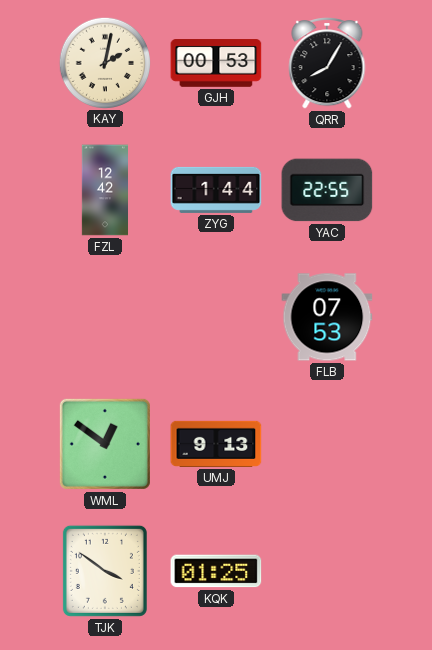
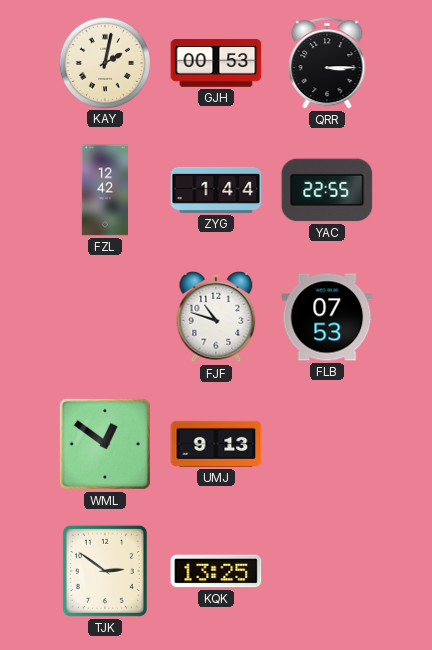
QRR: 8:05 -> 3:15 (327, 64)
FJF: none -> 10:48 (216, 317)
TJK: 3:51 -> 2:51 (105, 571)
KQK: 01:25 -> 13:25 (216, 571)
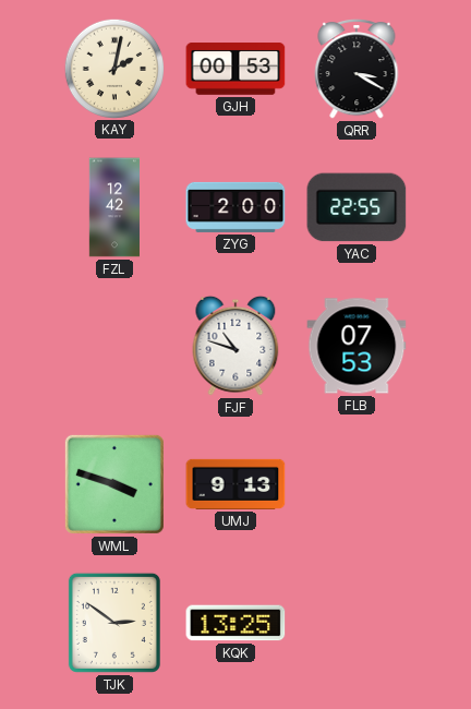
QRR: 3:15 -> 3:20 (357, 70)
ZYG: 1:44 -> 2:00 (235, 207)
WML: 12:51 -> 3:48 (114, 484)
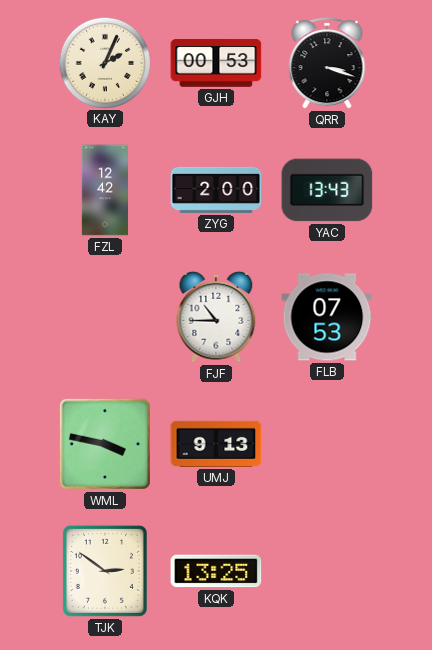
KAY: 2:02 -> 2:04 (104, 62)
QRR: 3:20 -> 3:18 (327, 64)
YAC: 22:55 -> 13:43 (327, 190)
FJF: 10:48 -> 10:45 (216, 317)
WML: 3:48 -> 3:47 (105, 444)
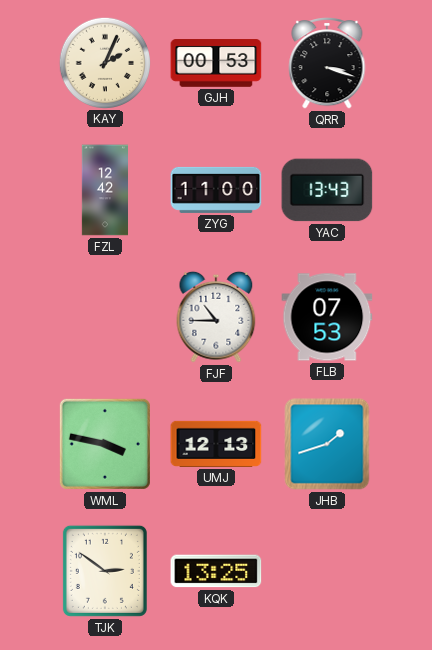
ZYG: 2:00 -> 11:00 (216, 190)
UMJ: 9:13 -> 12:13 (216, 444)
JHB: none -> 1:42 (327, 444)
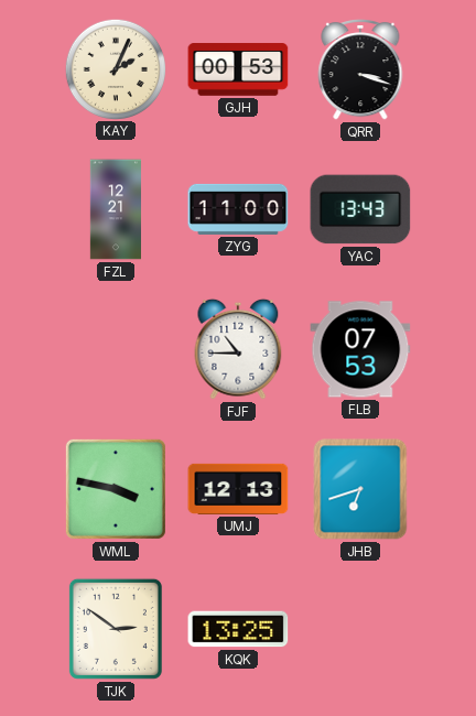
FZL: 12:42 -> 12:21 (115, 209)
JHB: 1:42 -> 6:42 (360, 489)
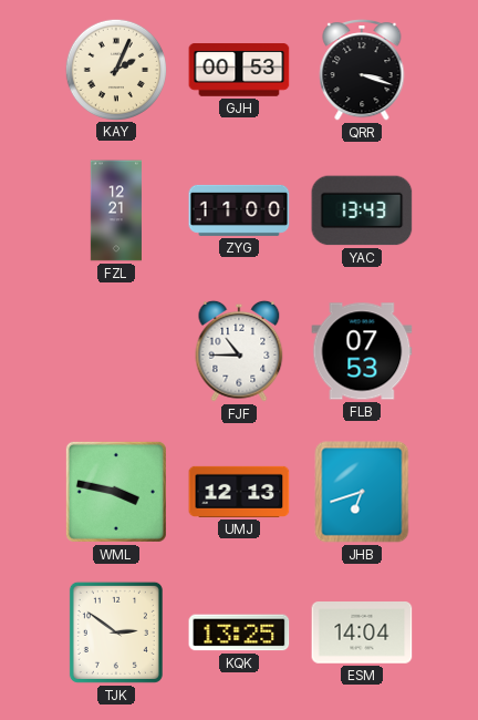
ESM: none -> 14:04 (362, 634)
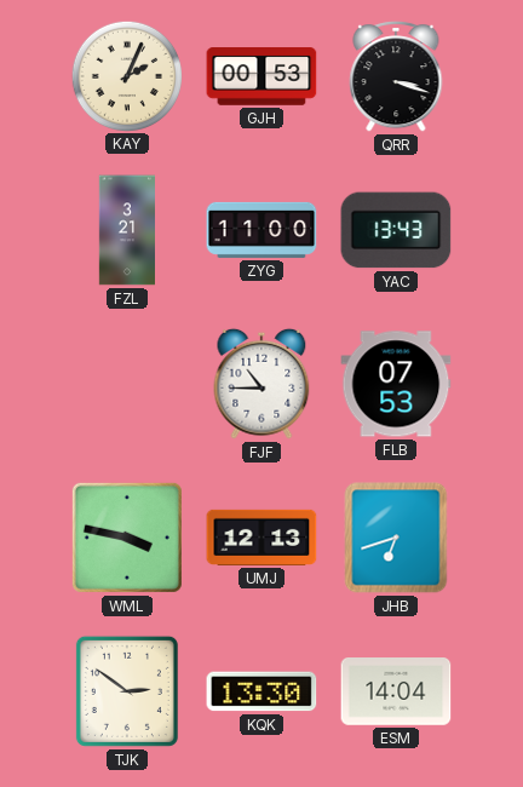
FZL: 12:21 -> 3:21 (126, 230)
KQK: 13:25 -> 13:30 (261, 691)
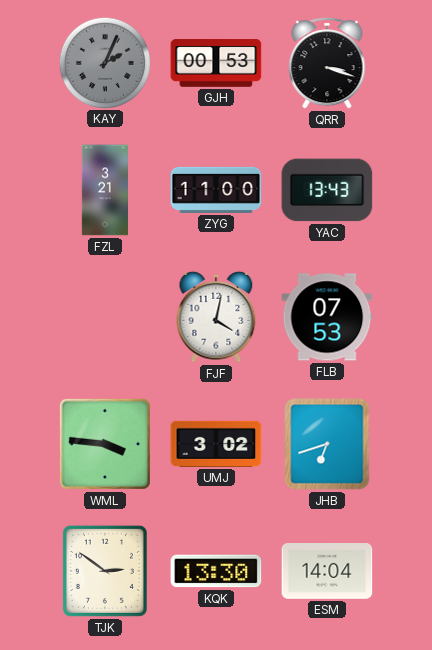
KAY dial: cream -> grey (104, 62)
FJF: 10:45 -> 4:02 (216, 317)
WML: 3:47 -> 3:46 (105, 444)
UMJ: 12:13 -> 3:02 (216, 444)
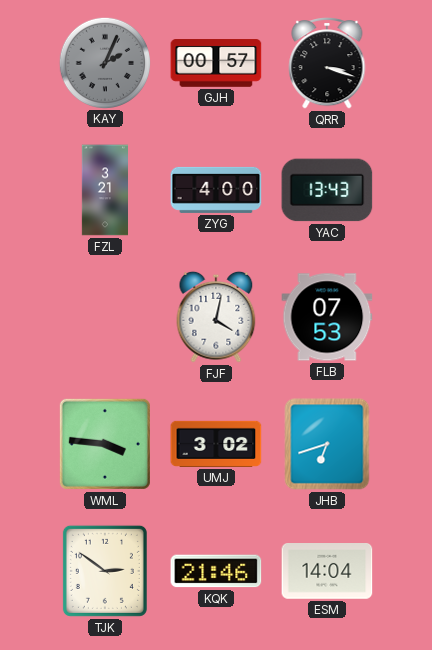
GJH: 00:53 -> 00:57 (216, 63)
ZYG: 11:00 -> 4:00 (216, 190)
KQK: 13:30 -> 21:46 (216, 571)
